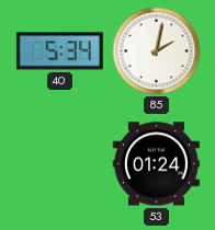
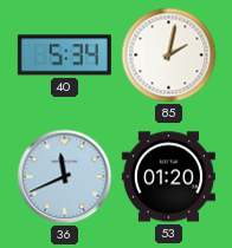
36: none -> 11:41 (65, 177)
53: 01:24 -> 01:20 (168, 177)
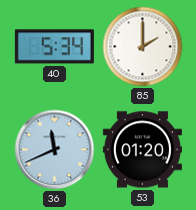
85: 2:02 -> 2:00 (143, 47)
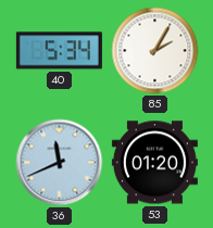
85: 2:00 -> 2:05 (155, 51)
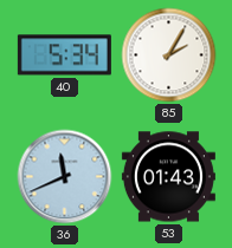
53: 01:20 -> 01:43 (168, 177)
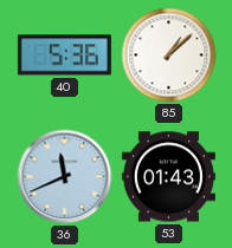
40: 5:34 -> 5:36 (64, 56)
85: 2:05 -> 1:08 (169, 56)
